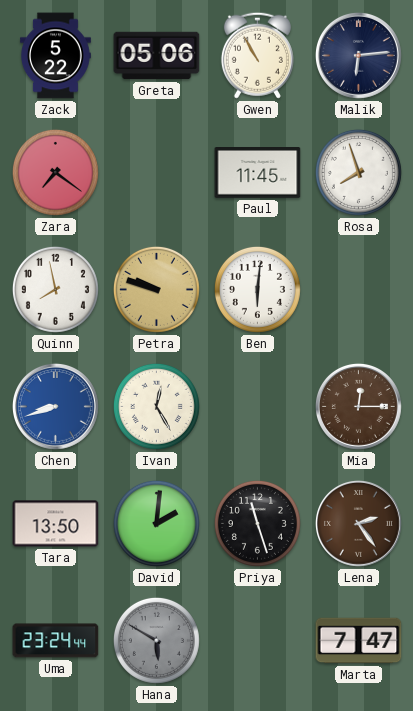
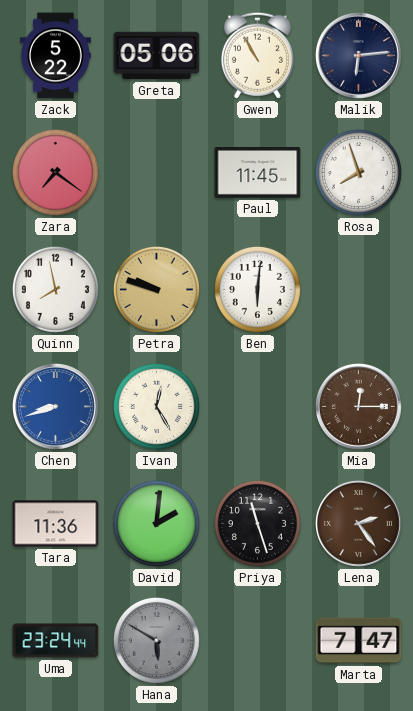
Tara: 13:50 -> 11:36 (56, 524)
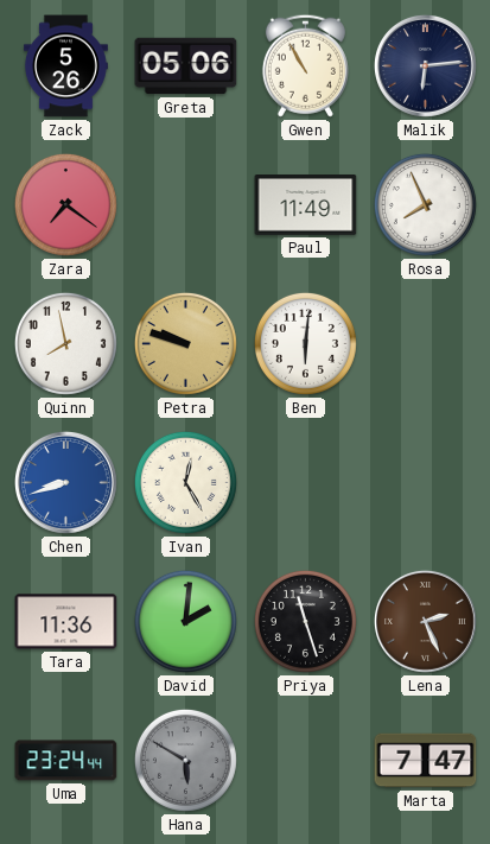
Zack: 5:22 -> 5:26 (65, 66)
Paul: 11:45 -> 11:49 (306, 205)
Rosa: 7:57 -> 7:56 (425, 204)
Mia: 12:15 -> none (358, 406)
Lena: 2:24 -> 2:26 (425, 621)
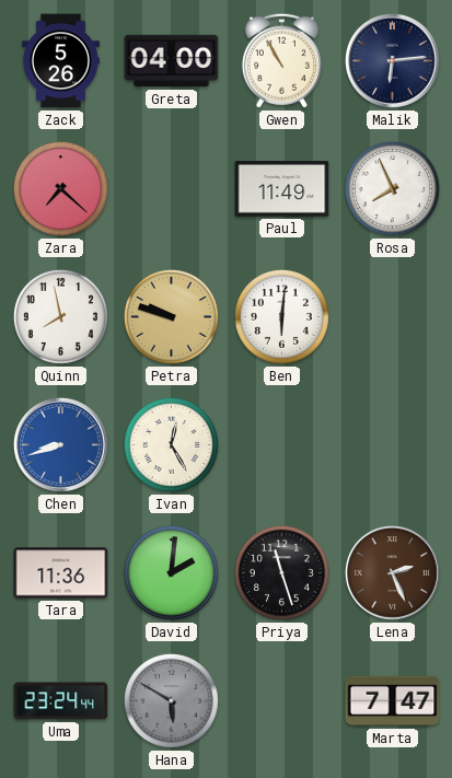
Greta: 05:06 -> 04:00 (172, 61)
Zara: 7:21 -> 7:22 (60, 188)
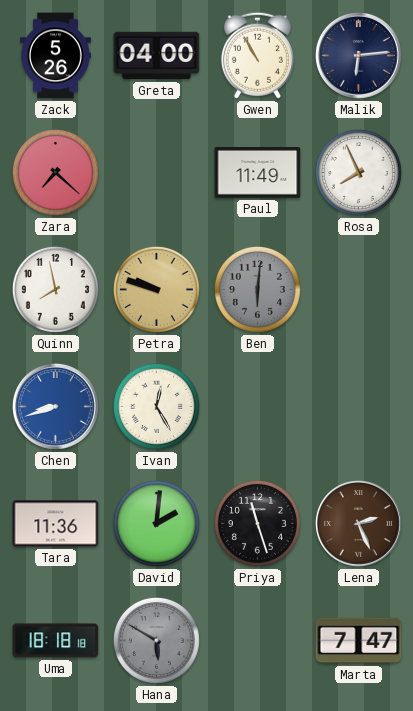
Ben dial: white -> grey (257, 289)
Uma: 23:24 -> 18:18 (56, 641)
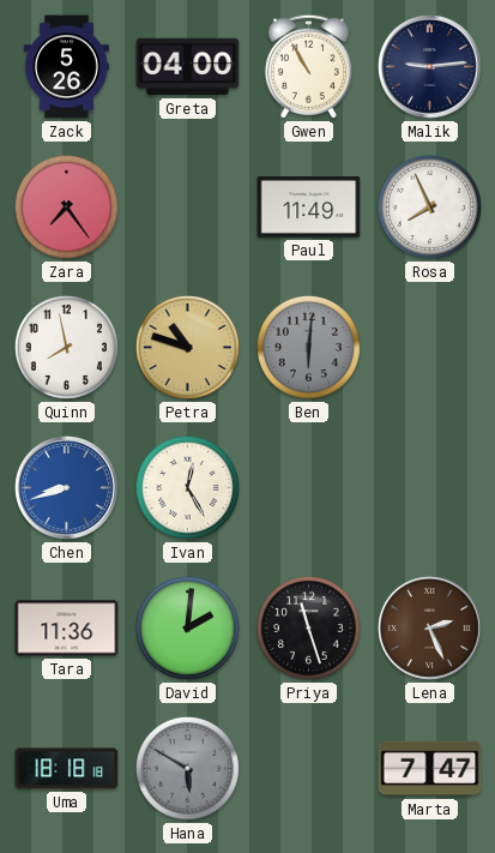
Malik: 6:14 -> 9:14 (429, 66)
Zara: 7:22 -> 7:24 (66, 206)
Petra: 9:48 -> 10:48 (187, 347)
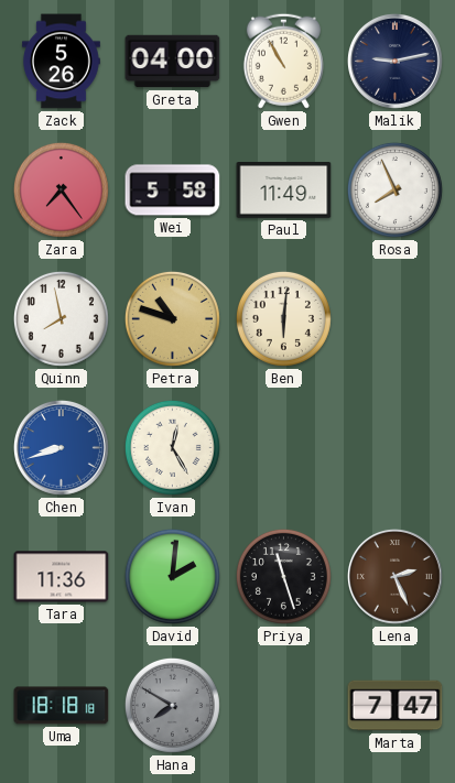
Malik: 9:14 -> 9:13 (394, 61)
Wei: none -> 5:58 (173, 191)
Ben dial: grey -> cream (283, 318)
Hana: 5:50 -> 7:50 (172, 705)
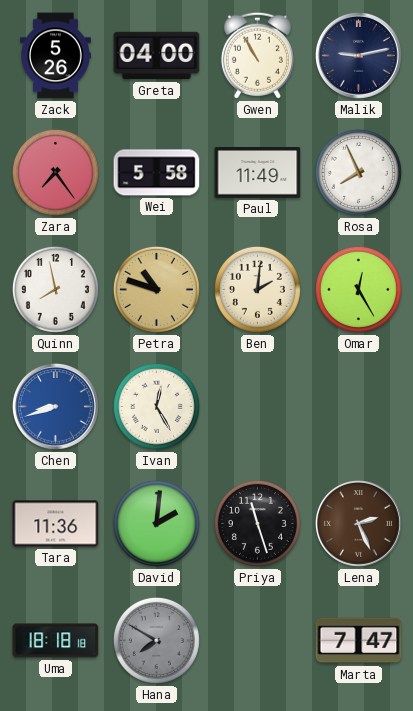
Ben: 6:01 -> 2:01 (257, 289)
Omar: none -> 12:25 (358, 289)
